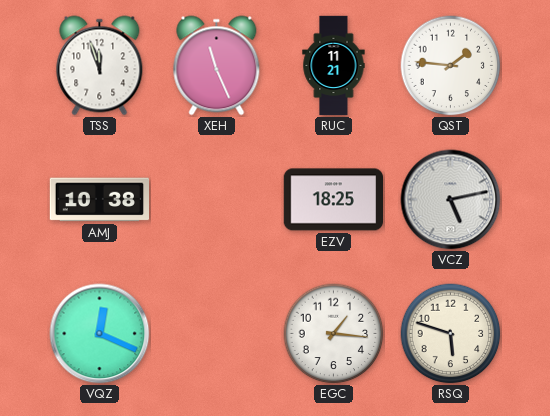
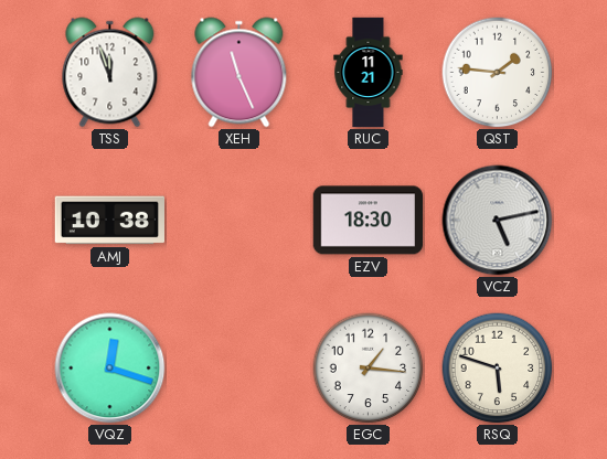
EZV: 18:25 -> 18:30 (368, 221)
VQZ: 12:19 -> 12:18 (110, 369)
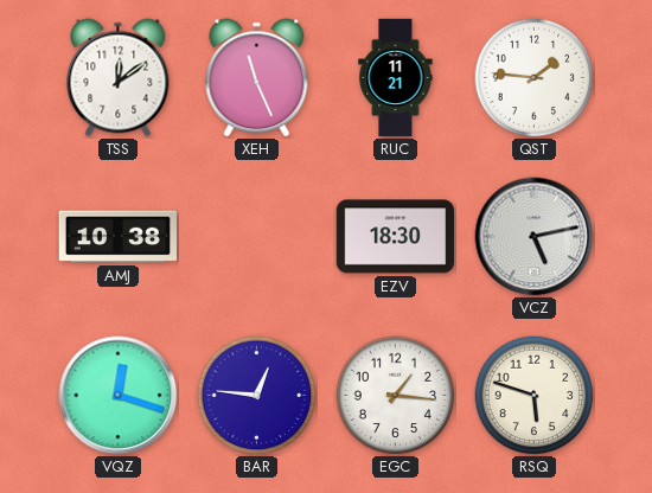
TSS: 11:57 -> 12:09 (119, 78)
BAR: none -> 12:46 (257, 396)
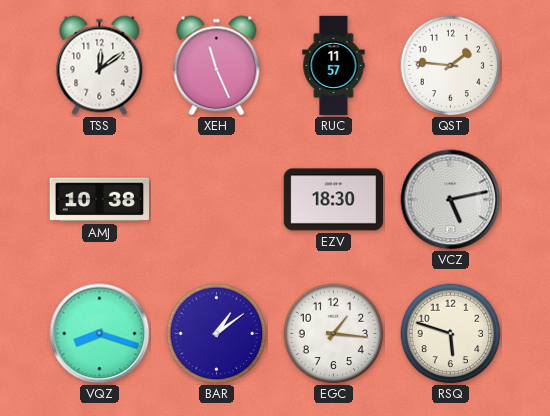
RUC: 11:21 -> 11:57 (334, 66)
VQZ: 12:18 -> 8:18 (100, 334)
BAR: 12:46 -> 1:09 (217, 334)
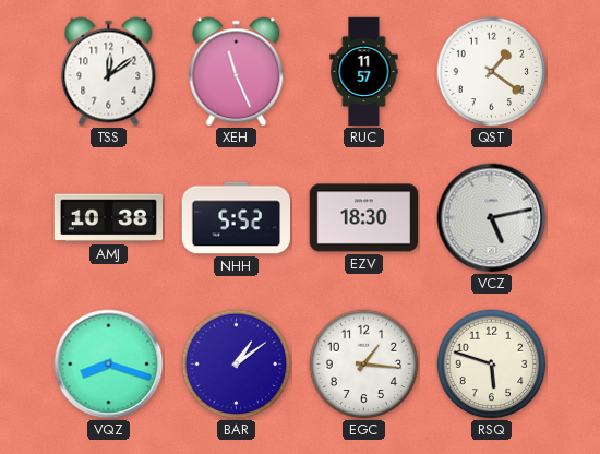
QST: 1:46 -> 1:21 (492, 72)
NHH: none -> 5:52 (237, 218)
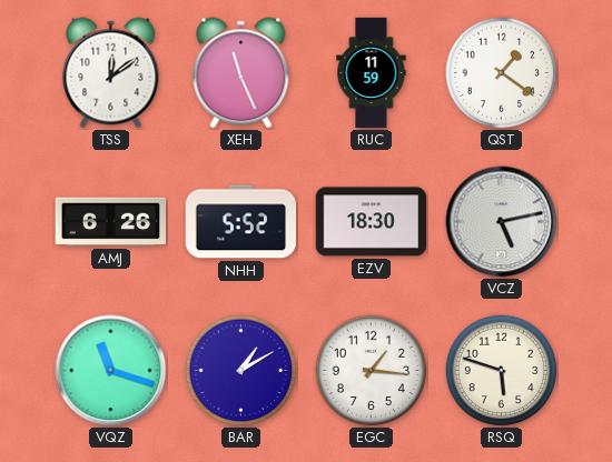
RUC: 11:57 -> 11:59 (372, 73)
AMJ: 10:38 -> 6:26 (111, 222)
VQZ: 8:18 -> 11:18 (111, 371)
BAR: 1:09 -> 1:10 (241, 371)
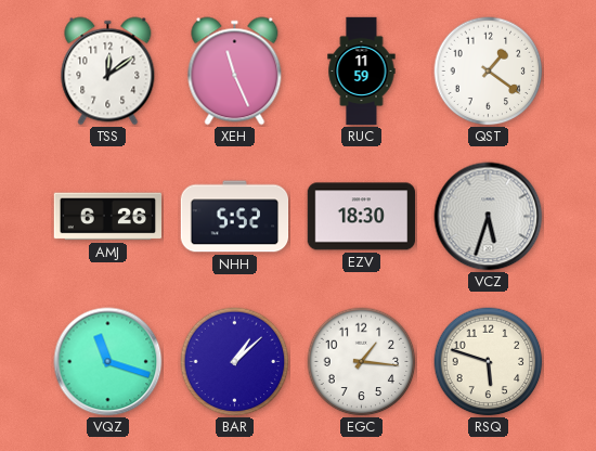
VCZ: 5:13 -> 5:33 (489, 217)
BAR: 1:10 -> 1:08 (235, 362)
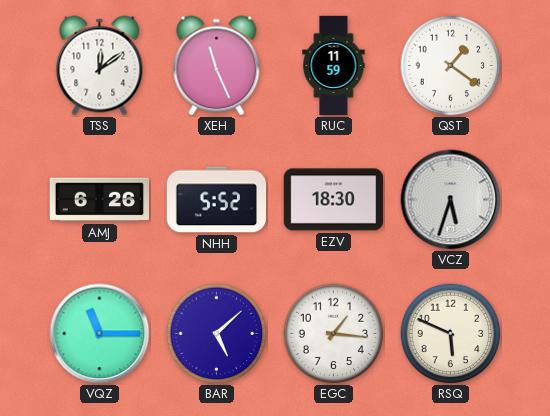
VQZ: 11:18 -> 11:15 (100, 334)
BAR: 1:08 -> 5:08 (217, 334)
RSQ: 5:48 -> 5:49 (451, 334)
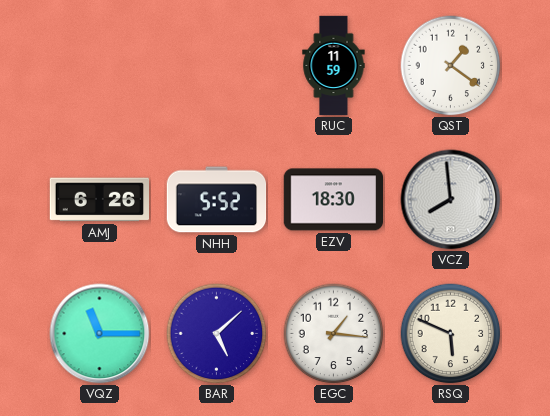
TSS: 12:09 -> none (100, 66)
XEH: 11:26 -> none (217, 66)
VCZ: 5:33 -> 7:59 (451, 200)
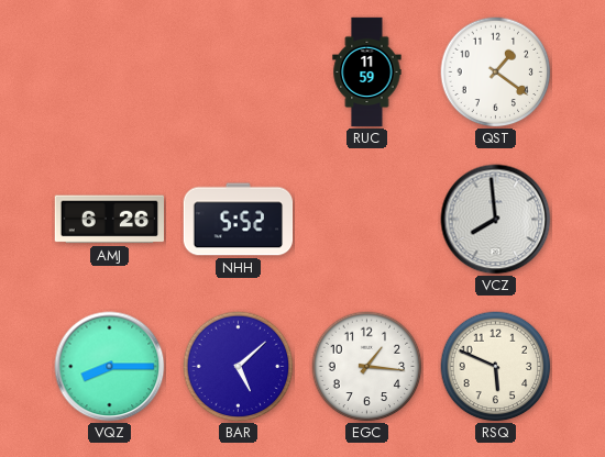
EZV: 18:30 -> none (333, 200)
VQZ: 11:15 -> 8:15 (110, 367)
